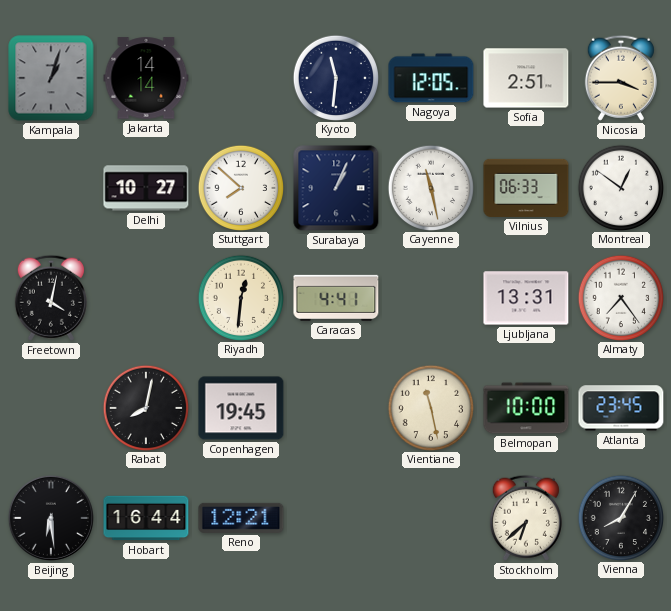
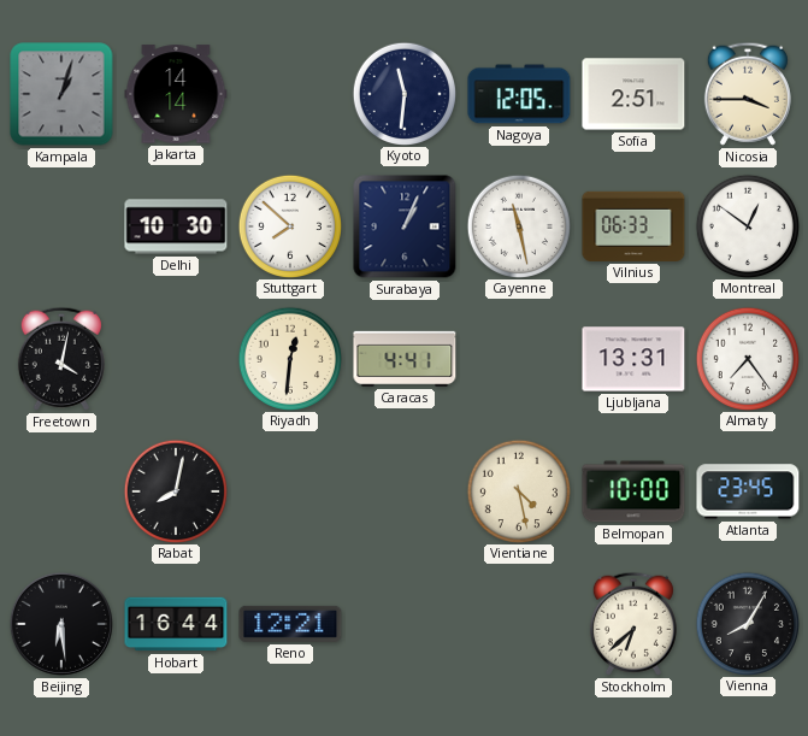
Delhi: 10:27 -> 10:30 (176, 226)
Copenhagen: 19:45 -> none (241, 408)
Vientiane: 11:28 -> 4:28 (518, 490)
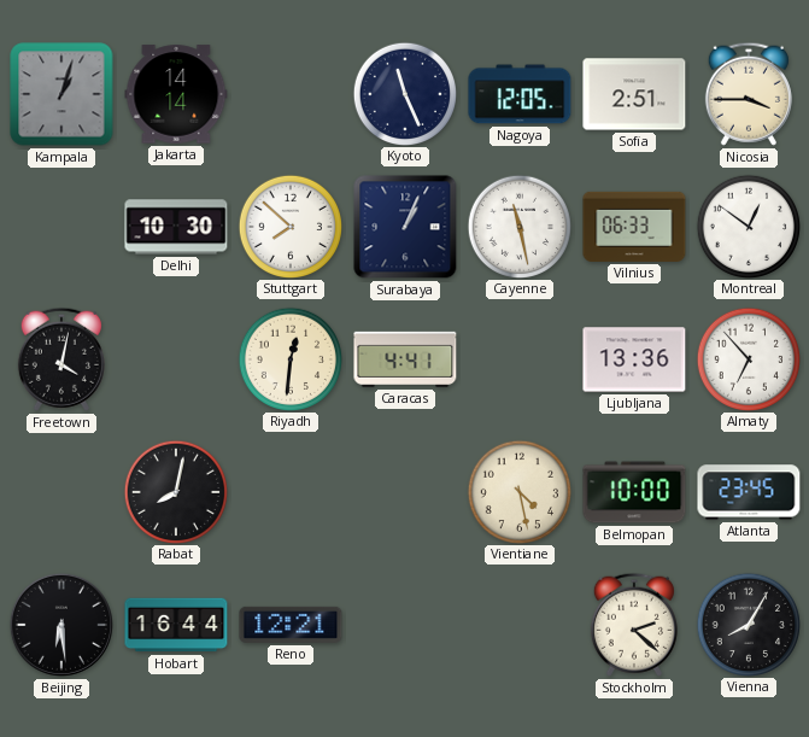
Kyoto: 11:31 -> 11:26 (404, 93)
Ljubljana: 13:31 -> 13:36 (634, 359)
Almaty: 7:24 -> 6:53 (748, 358)
Stockholm: 6:38 -> 2:22 (634, 625)
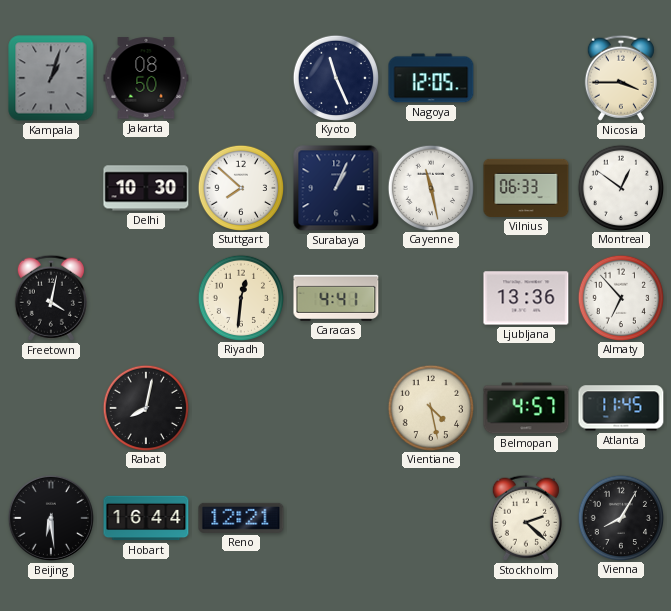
Jakarta: 14:14 -> 08:50 (146, 78)
Sofia: 2:51 -> none (634, 94)
Belmopan: 10:00 -> 4:57 (526, 408)
Atlanta: 23:45 -> 11:45 (621, 408)
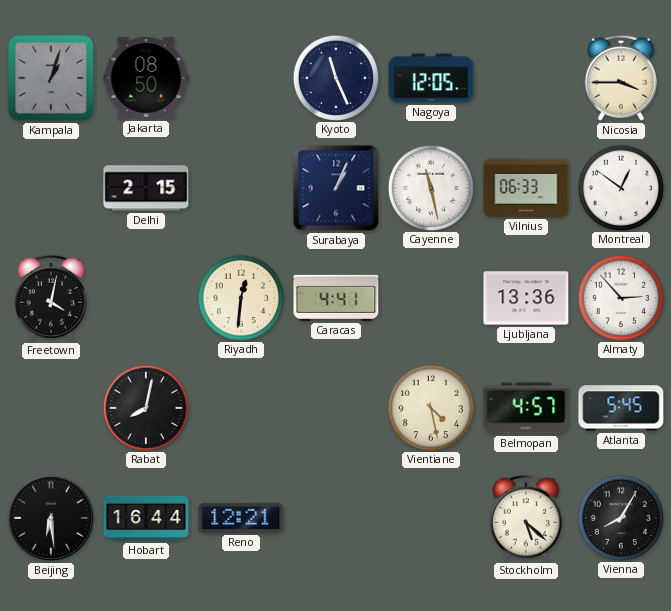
Delhi: 10:30 -> 2:15 (146, 188)
Stuttgart: 7:52 -> none (240, 187)
Almaty: 6:53 -> 2:53 (620, 297)
Atlanta: 11:45 -> 5:45 (621, 408)
Stockholm: 2:22 -> 5:22 (526, 518)
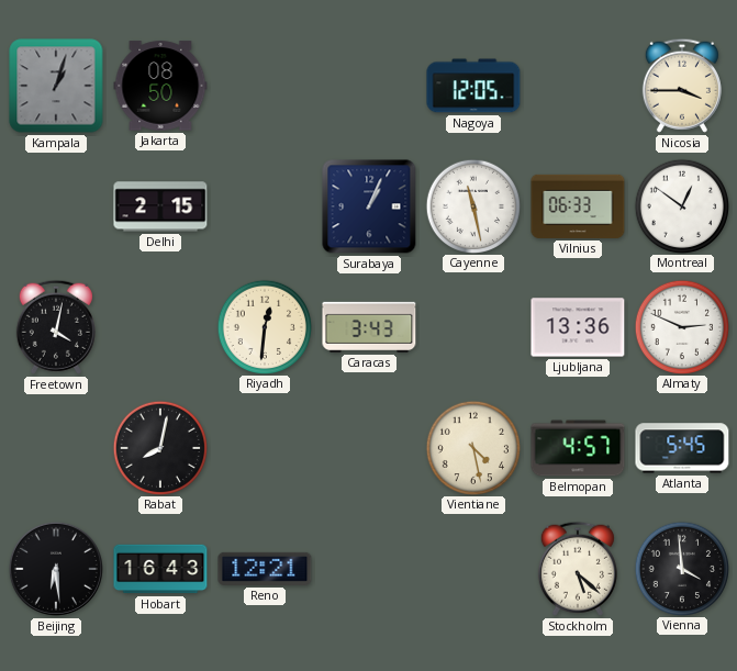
Kyoto: 11:26 -> none (335, 77)
Caracas: 4:41 -> 3:43 (369, 327)
Almaty: 2:53 -> 2:49 (681, 326)
Hobart: 16:44 -> 16:43 (160, 569)
Vienna: 8:05 -> 3:59 (681, 568)
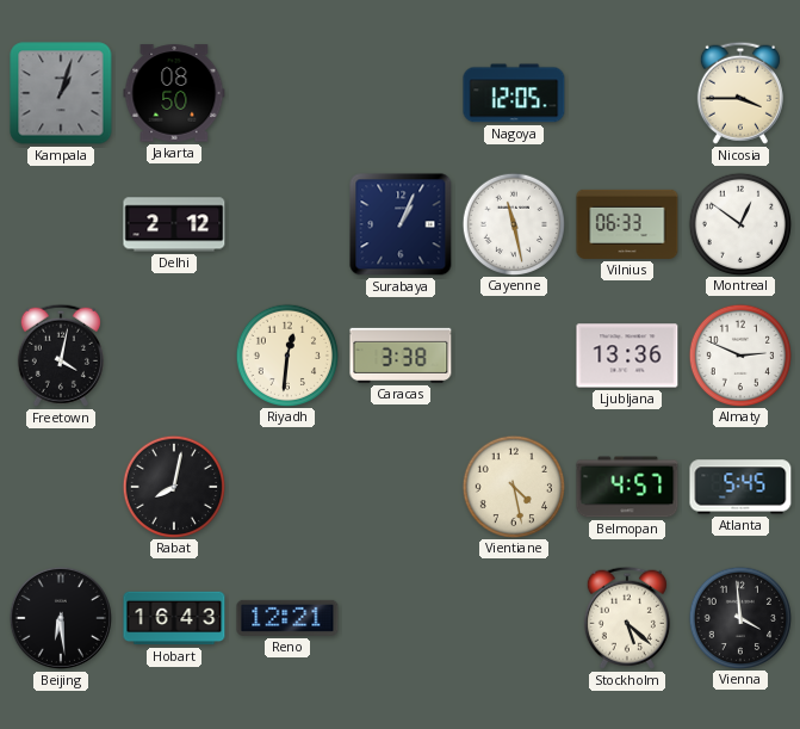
Delhi: 2:15 -> 2:12 (174, 224)
Caracas: 3:43 -> 3:38 (401, 356)
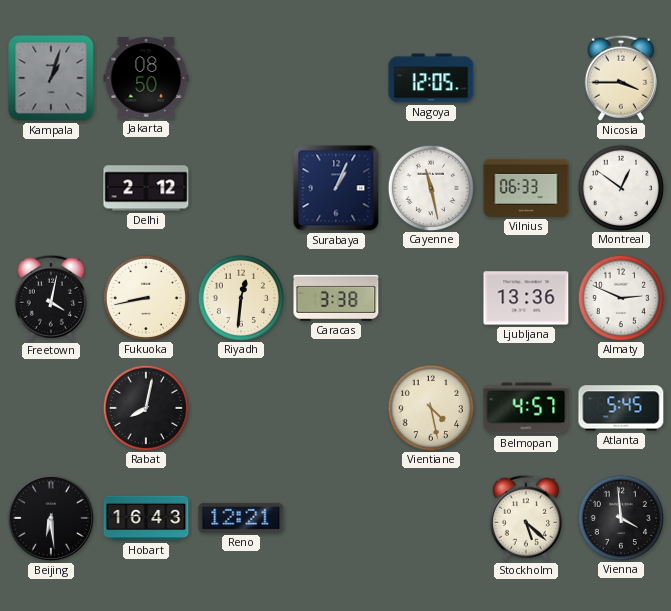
Fukuoka: none -> 8:43 (145, 297)
